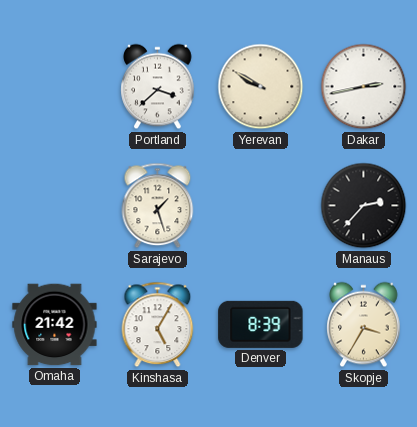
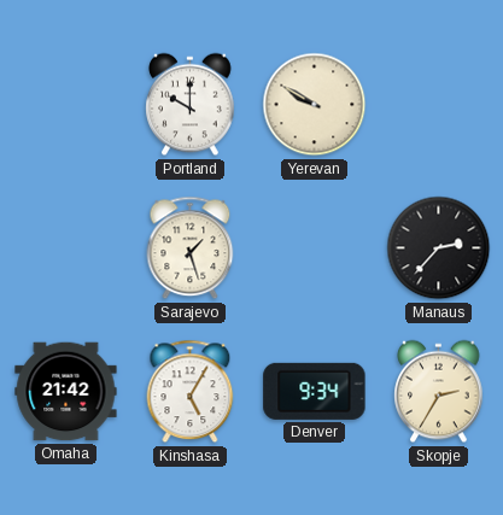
Portland: 3:38 -> 10:00 (191, 105)
Dakar: 2:43 -> none (364, 87)
Denver: 8:39 -> 9:34 (315, 391)
Skopje: 3:35 -> 2:35 (439, 392)
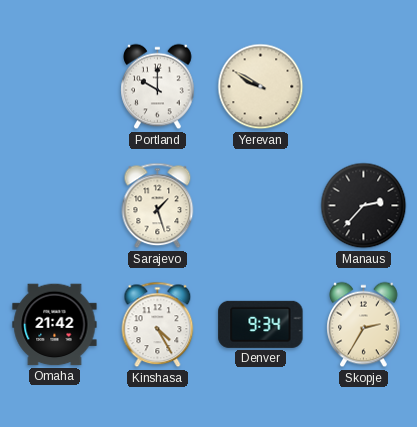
Kinshasa: 5:05 -> 4:25 (158, 325)
